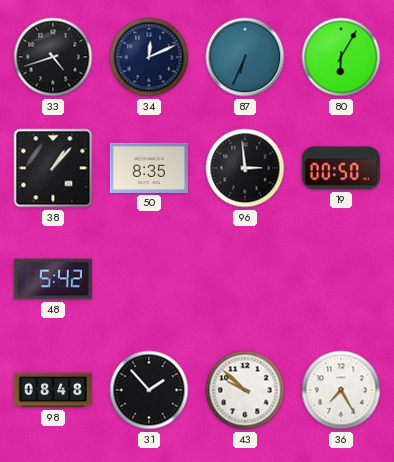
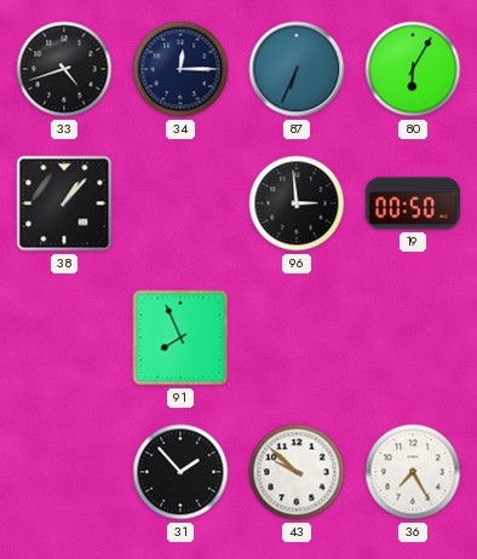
34: 12:11 -> 12:15 (180, 69)
50: 8:35 -> none (148, 168)
48: 5:42 -> none (52, 279)
91: none -> 7:56 (180, 338)
98: 08:48 -> none (53, 390)
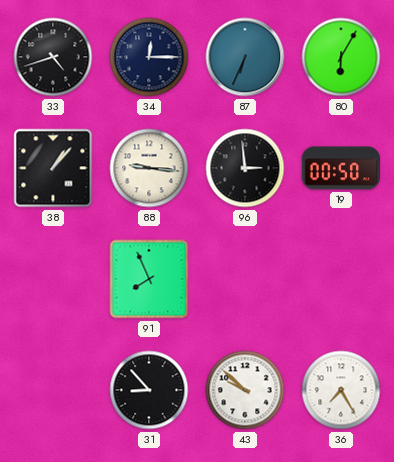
88: none -> 9:16 (149, 168)
31: 1:53 -> 8:53 (149, 390)
